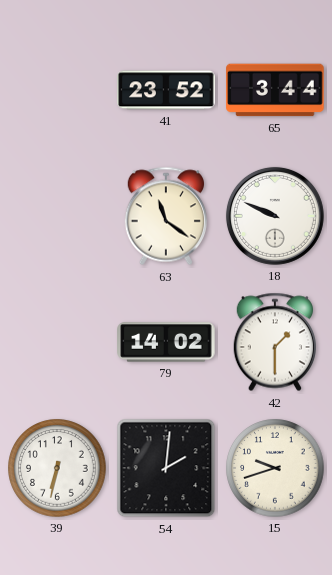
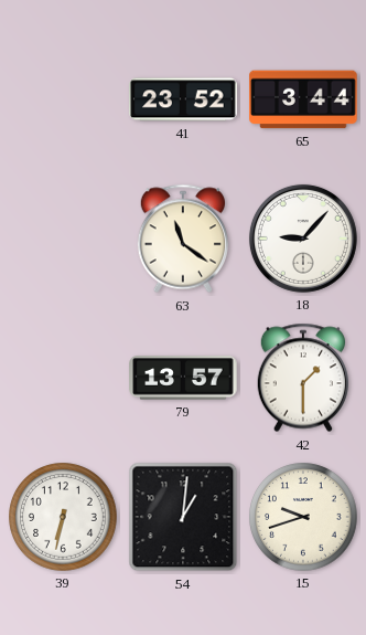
18: 9:49 -> 9:07 (303, 239)
79: 14:02 -> 13:57 (183, 378)
54: 2:01 -> 1:01 (183, 517)
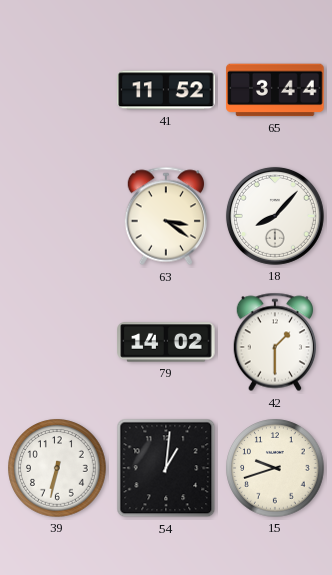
41: 23:52 -> 11:52 (166, 90)
63: 11:21 -> 3:21 (165, 216)
18: 9:07 -> 8:07 (275, 216)
79: 13:57 -> 14:02 (166, 342)
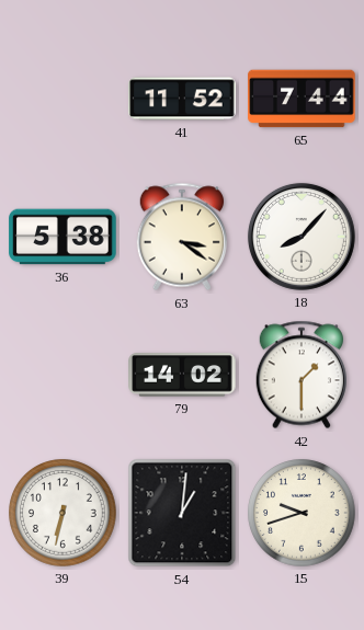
65: 3:44 -> 7:44 (302, 99)
36: none -> 5:38 (62, 237)
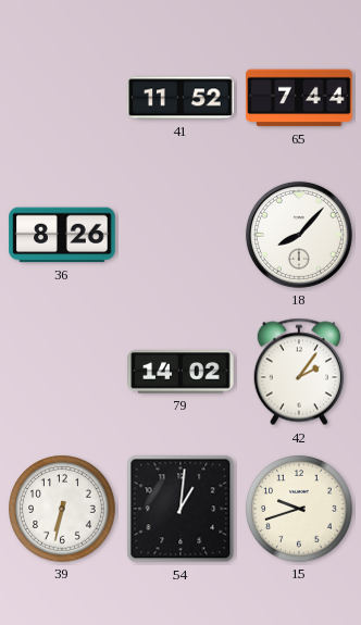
36: 5:38 -> 8:26 (62, 235)
63: 3:21 -> none (181, 237)
42: 1:30 -> 2:06 (298, 372)
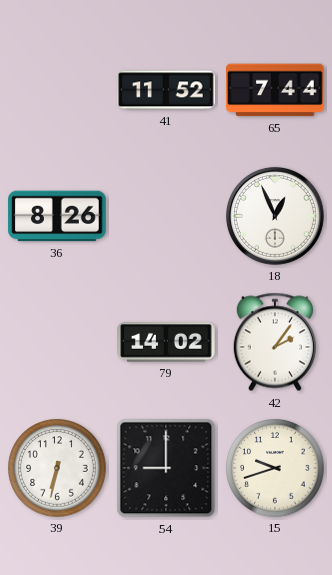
18: 8:07 -> 12:56 (275, 216)
54: 1:01 -> 9:00 (166, 468)
